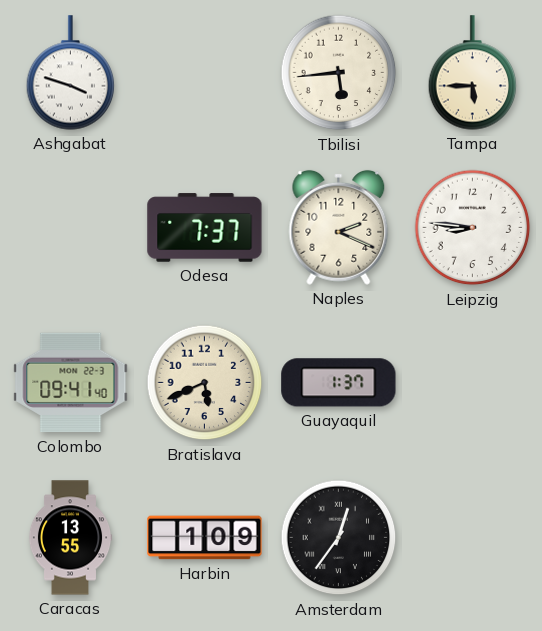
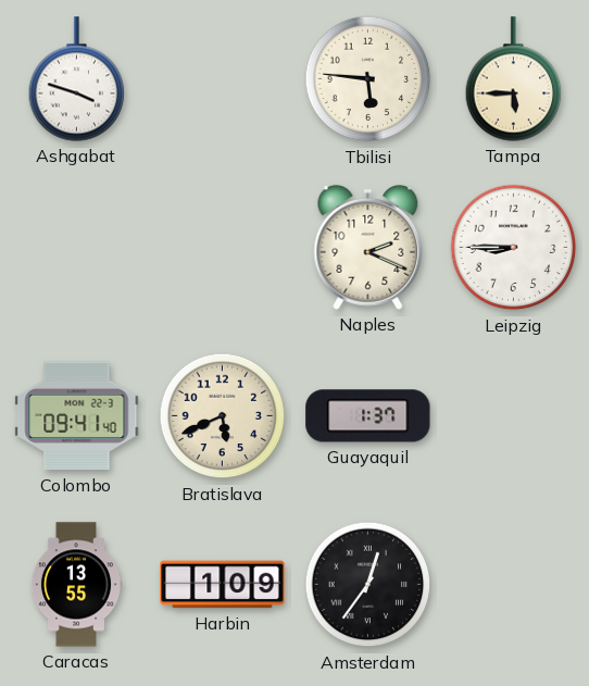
Tbilisi: 5:44 -> 5:46 (368, 79)
Odesa: 7:37 -> none (205, 228)
Leipzig: 8:46 -> 8:45 (514, 248)
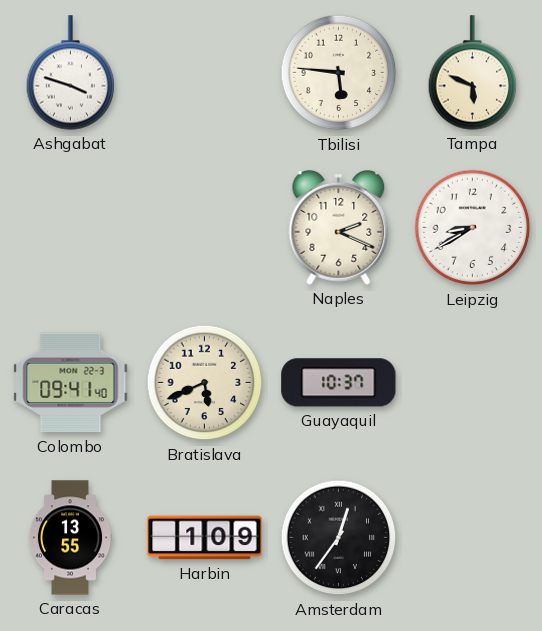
Tampa: 5:45 -> 5:49 (473, 73)
Leipzig: 8:45 -> 8:40 (473, 228)
Guayaquil: 1:37 -> 10:37 (339, 383)
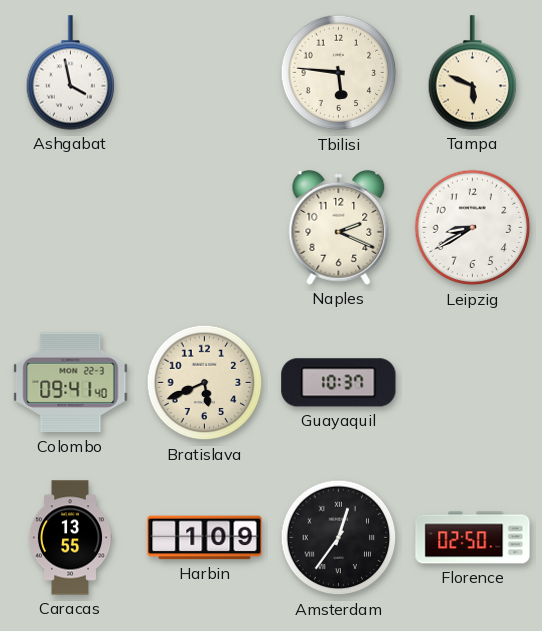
Ashgabat: 3:48 -> 3:58 (71, 73)
Florence: none -> 02:50 (473, 538)
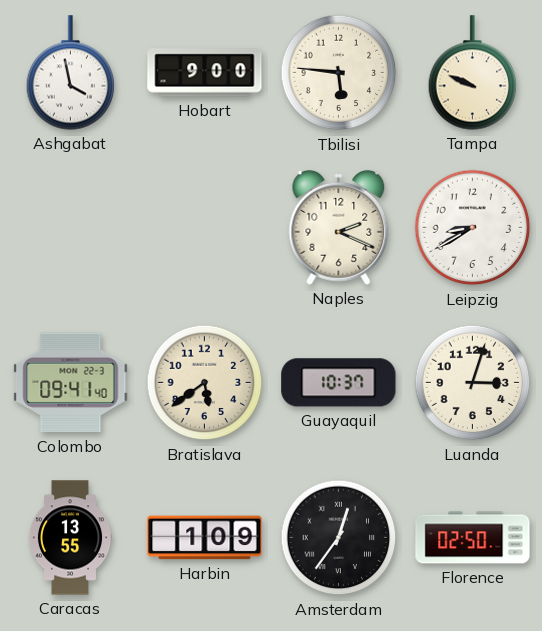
Hobart: none -> 9:00 (205, 73)
Tampa: 5:49 -> 9:49 (473, 73)
Bratislava: 5:41 -> 5:39 (205, 383)
Luanda: none -> 3:03 (473, 383)
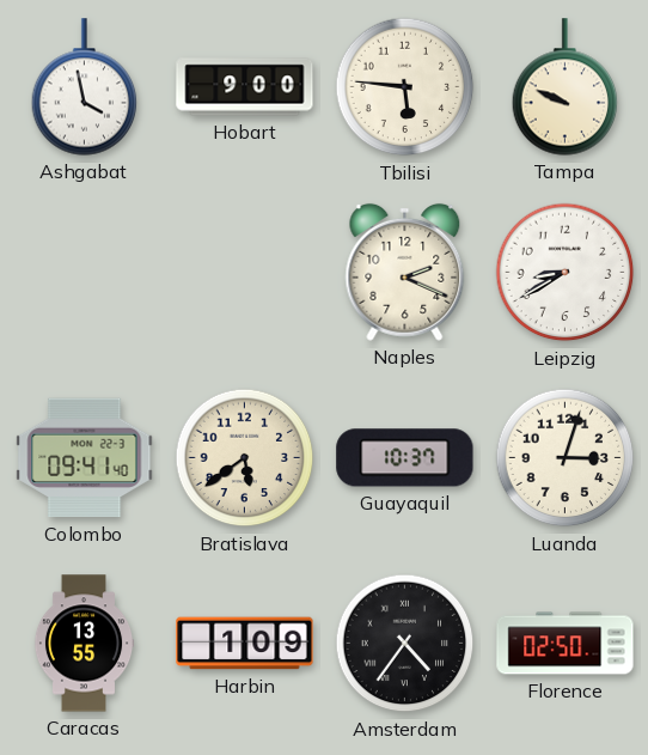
Amsterdam: 12:36 -> 4:36 (405, 644)
